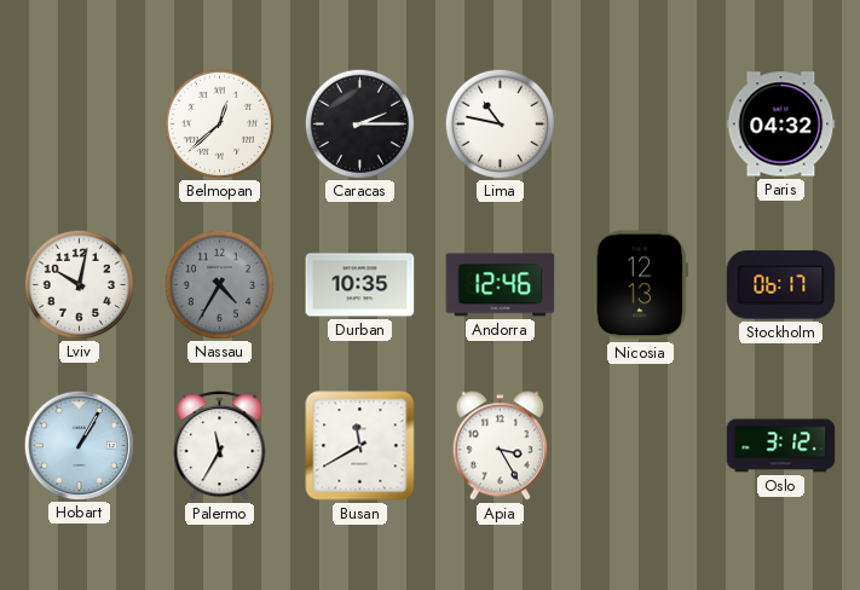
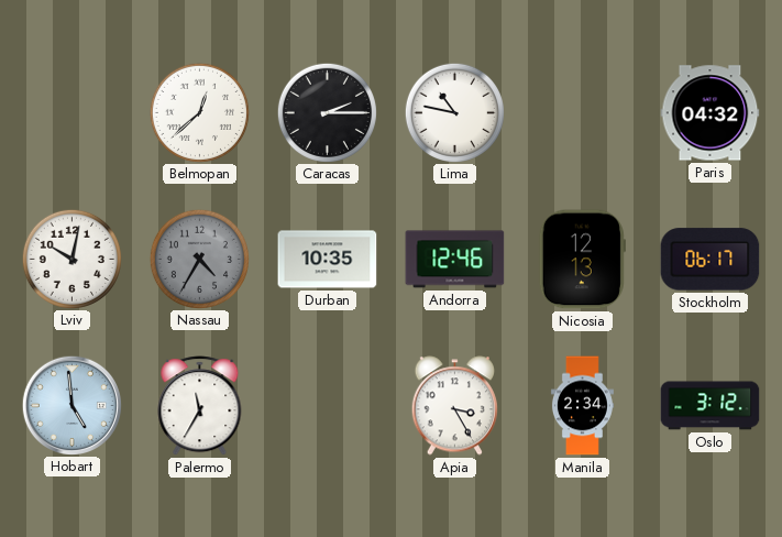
Hobart: 1:05 -> 4:59 (71, 405)
Busan: 11:40 -> none (360, 446)
Manila: none -> 2:34 (582, 406)
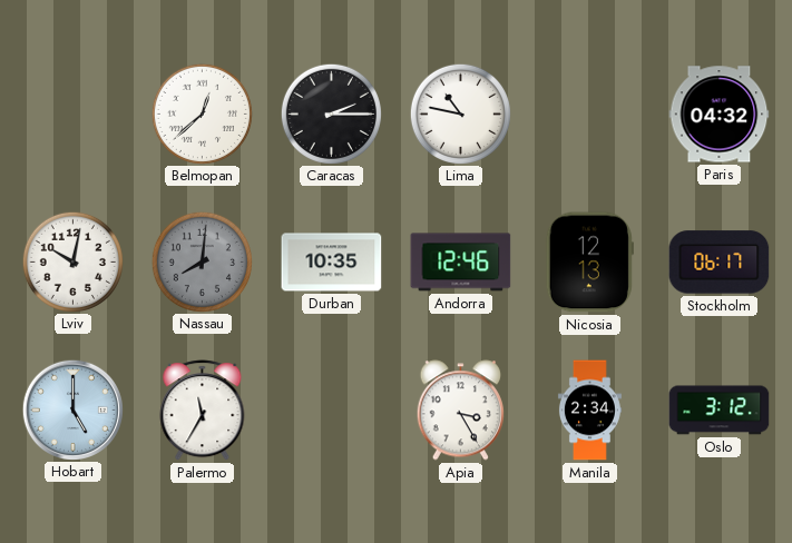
Nassau: 4:35 -> 8:01 (202, 261)
Hobart: 4:59 -> 5:00 (72, 409)
